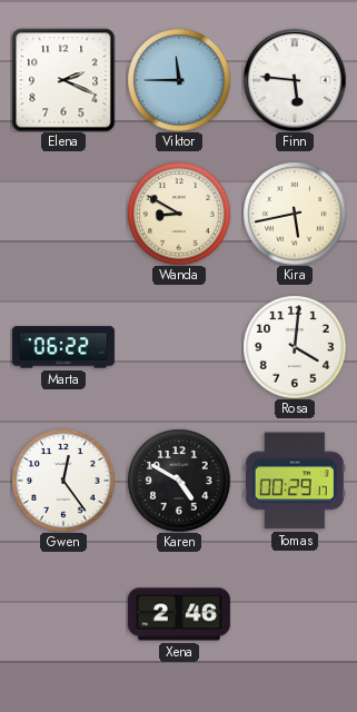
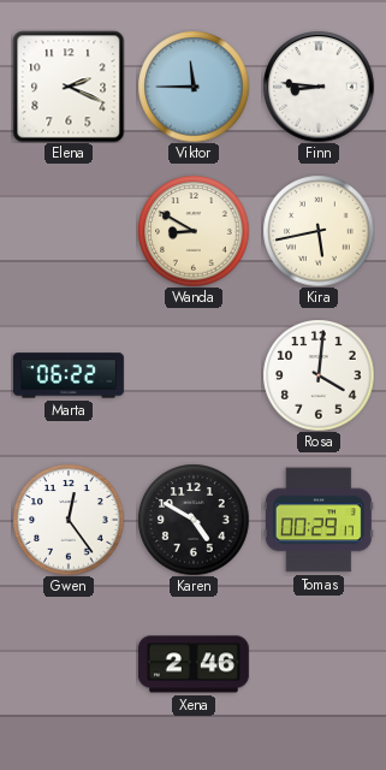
Finn: 5:46 -> 8:46 (319, 87)
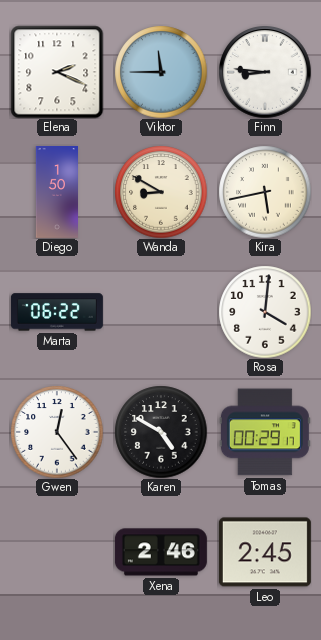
Diego: none -> 1:50 (56, 192)
Leo: none -> 2:45 (265, 552)
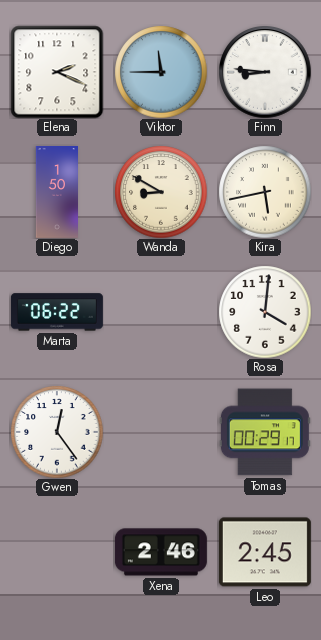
Karen: 4:50 -> none (161, 432)
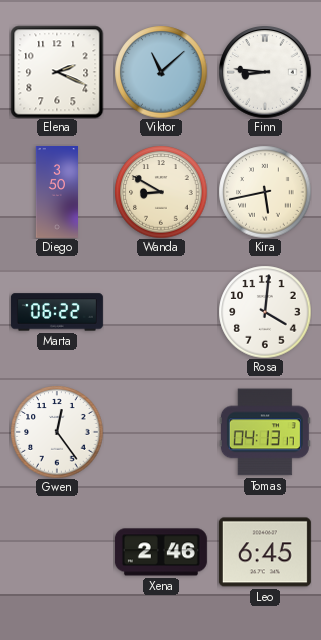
Viktor: 11:45 -> 11:08 (161, 72)
Diego: 1:50 -> 3:50 (56, 192)
Tomas: 00:29 -> 04:13 (265, 432)
Leo: 2:45 -> 6:45 (265, 552)
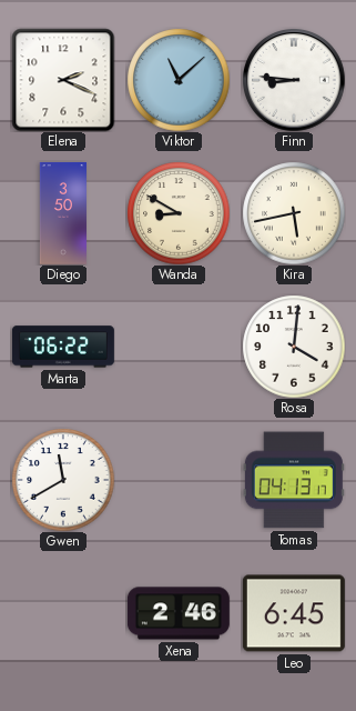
Gwen: 12:24 -> 11:40 (63, 480)
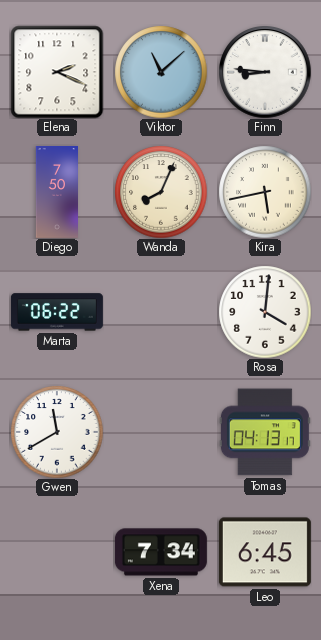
Diego: 3:50 -> 7:50 (56, 192)
Wanda: 8:50 -> 8:04 (161, 192)
Xena: 2:46 -> 7:34 (161, 552)
